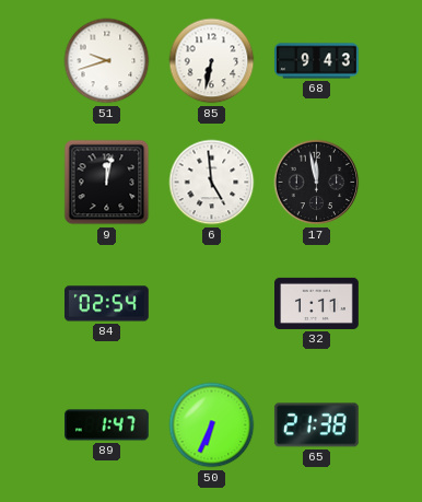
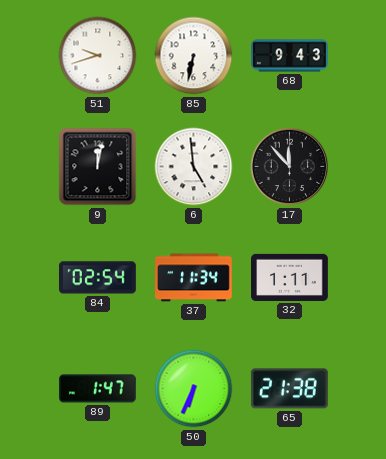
17: 11:58 -> 11:53 (290, 167)
37: none -> 11:34 (194, 278)
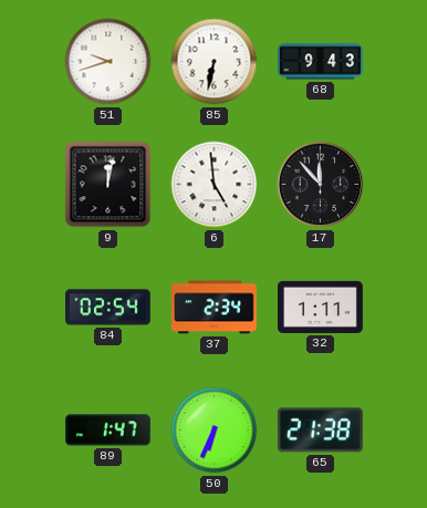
37: 11:34 -> 2:34 (215, 308)
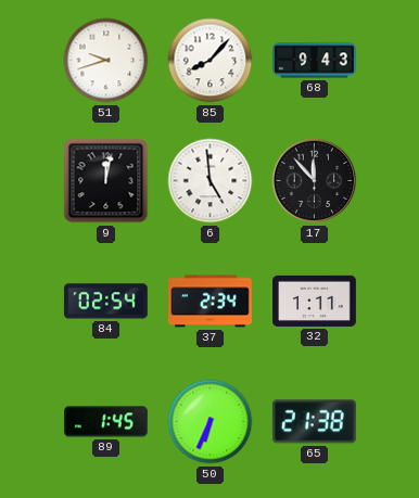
85: 6:32 -> 8:07 (211, 61)
89: 1:47 -> 1:45 (106, 422)
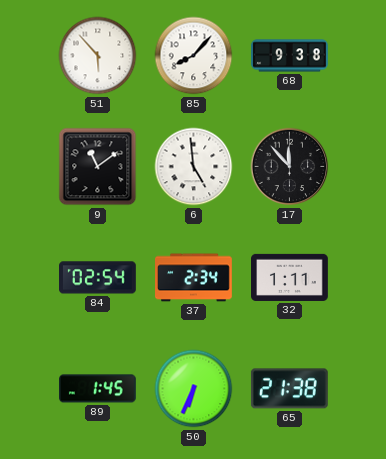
51: 9:42 -> 5:53 (98, 56)
68: 9:43 -> 9:38 (290, 56)
9: 12:02 -> 11:09 (98, 167)
